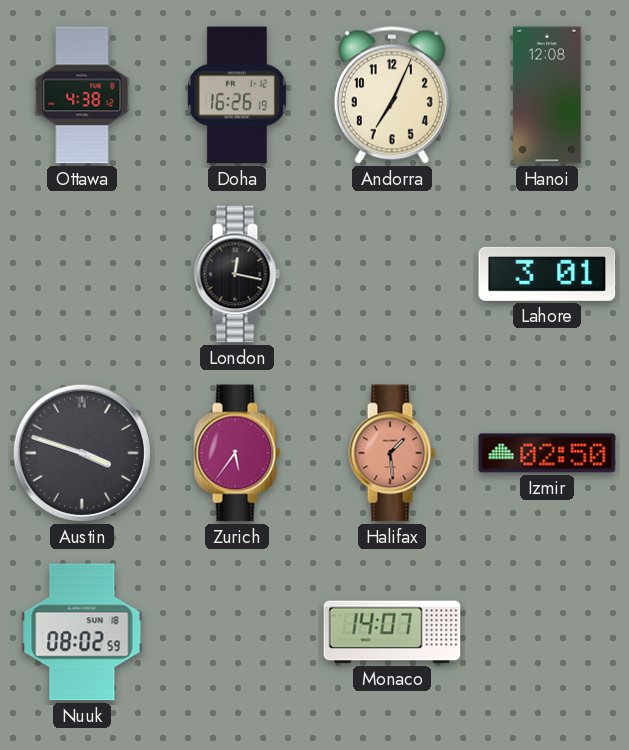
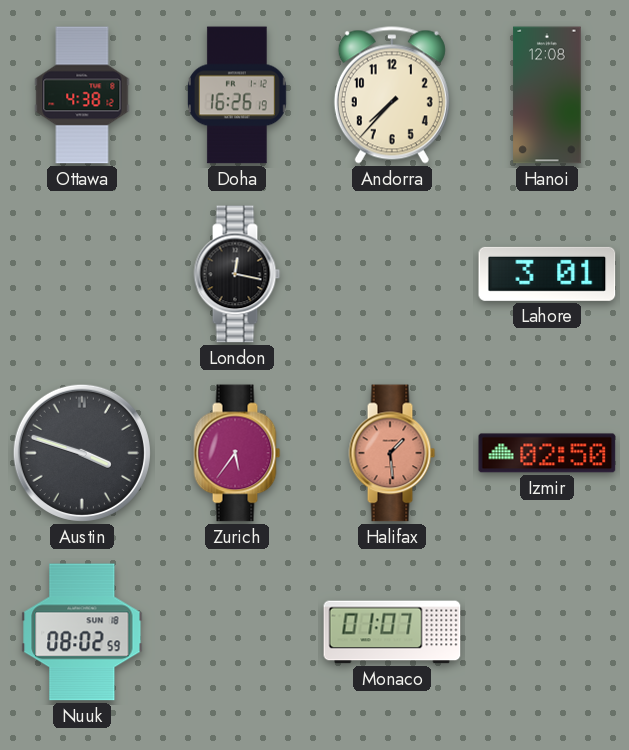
Andorra: 7:04 -> 7:37 (392, 95)
Monaco: 14:07 -> 01:07 (392, 632)
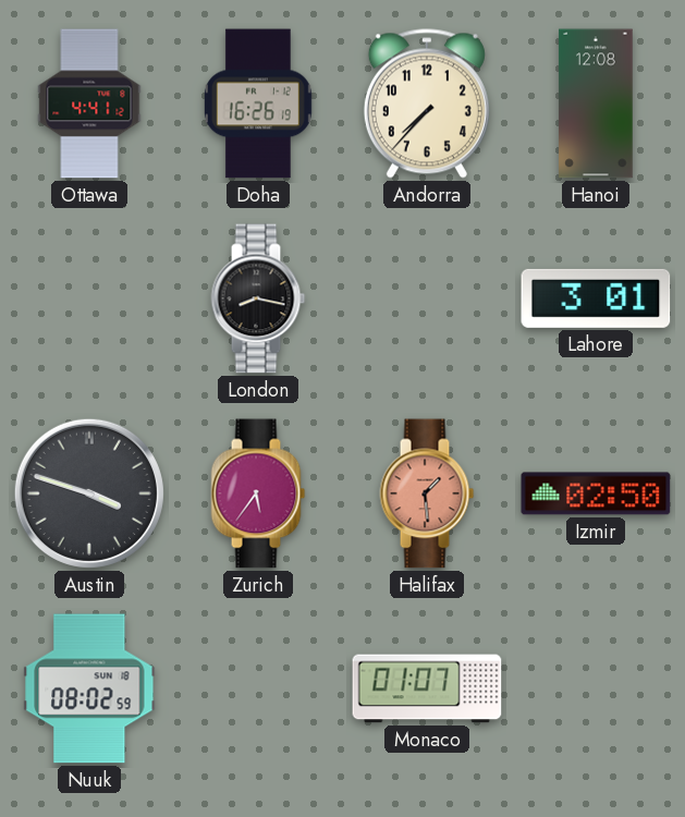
Ottawa: 4:38 -> 4:41 (89, 103)
London: 12:17 -> 8:17 (258, 298)
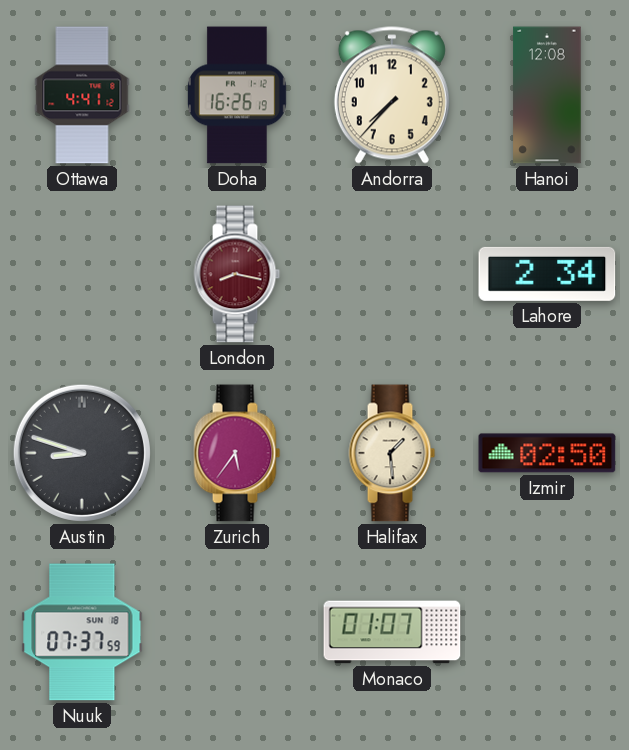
London dial: black -> burgundy (237, 274)
Lahore: 3:01 -> 2:34 (547, 274)
Austin: 3:48 -> 8:48 (82, 453)
Halifax dial: salmon -> cream (392, 453)
Nuuk: 08:02 -> 07:37 (82, 632)
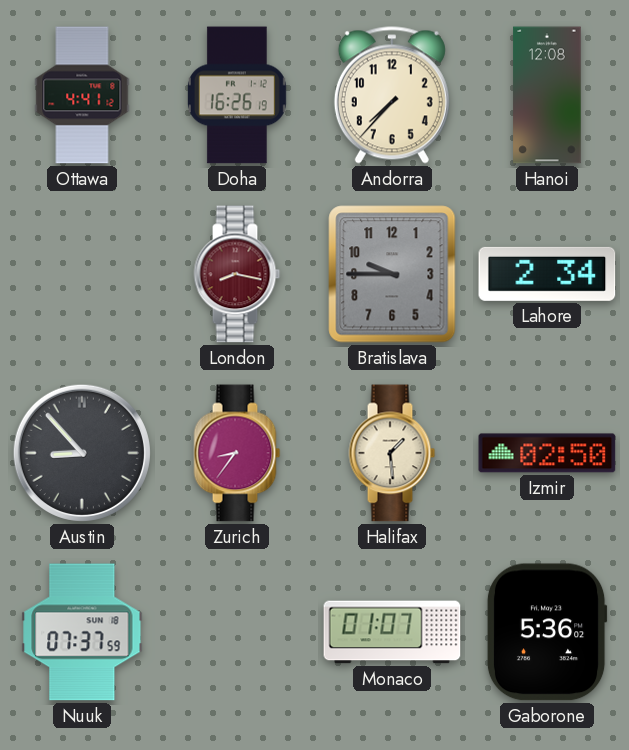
Bratislava: none -> 9:45 (392, 274)
Austin: 8:48 -> 8:53 (82, 453)
Zurich: 5:36 -> 8:36 (237, 453)
Gaborone: none -> 5:36 (547, 632)
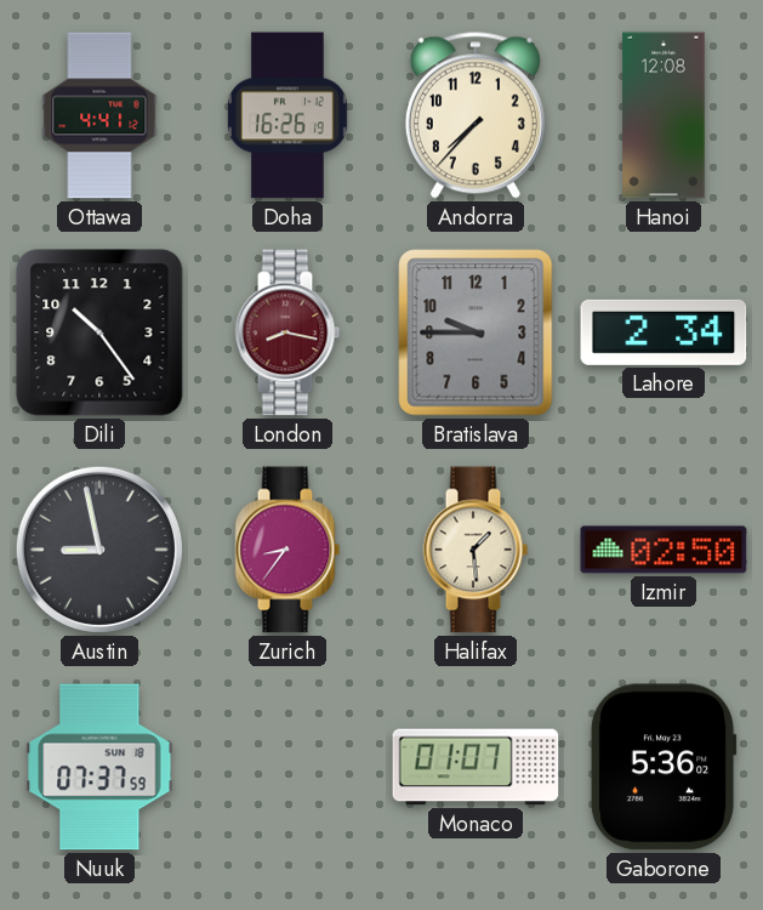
Dili: none -> 10:24 (99, 332)
Austin: 8:53 -> 8:58 (99, 550)
